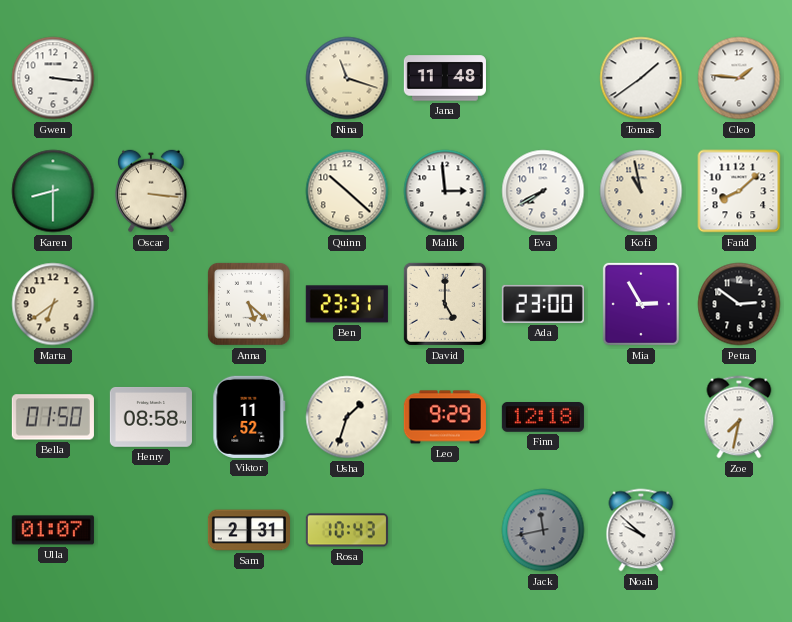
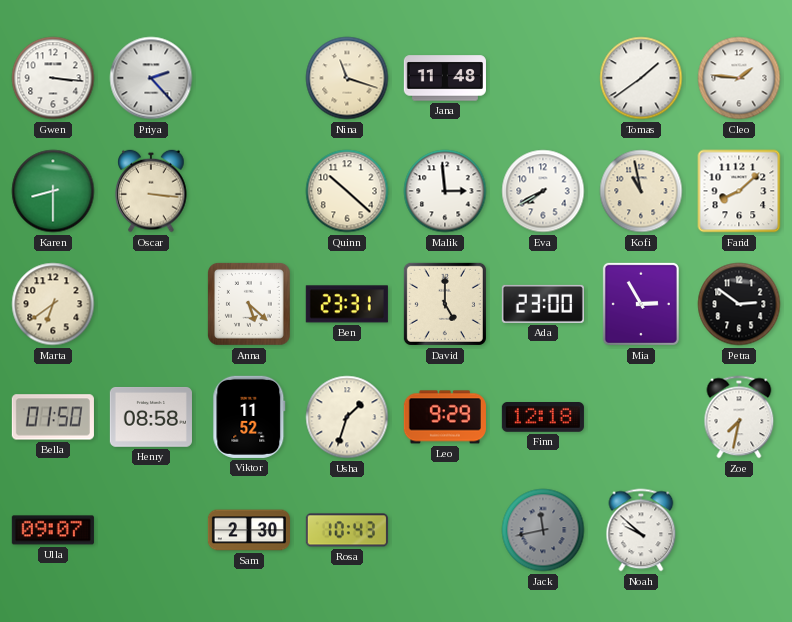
Priya: none -> 2:23 (151, 78)
Ulla: 01:07 -> 09:07 (53, 530)
Sam: 2:31 -> 2:30 (249, 530)
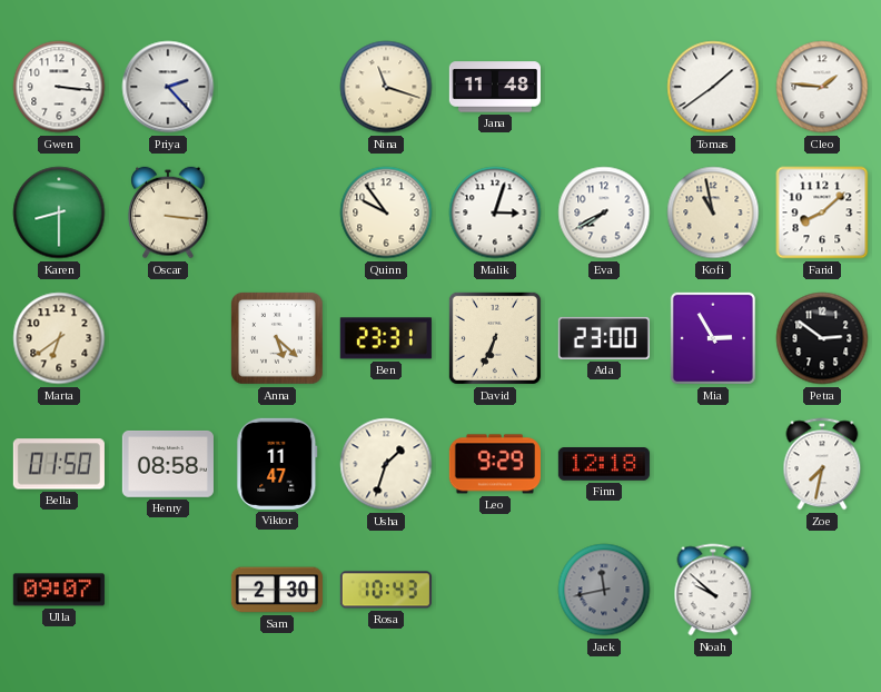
Quinn: 10:22 -> 9:54 (386, 212)
Malik: 2:59 -> 3:03 (495, 212)
David: 5:00 -> 6:34 (495, 338)
Viktor: 11:52 -> 11:47 (277, 464)
